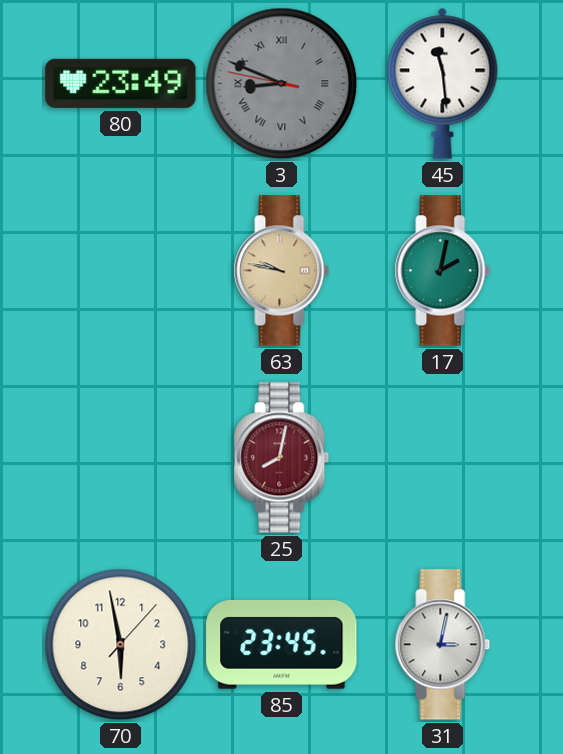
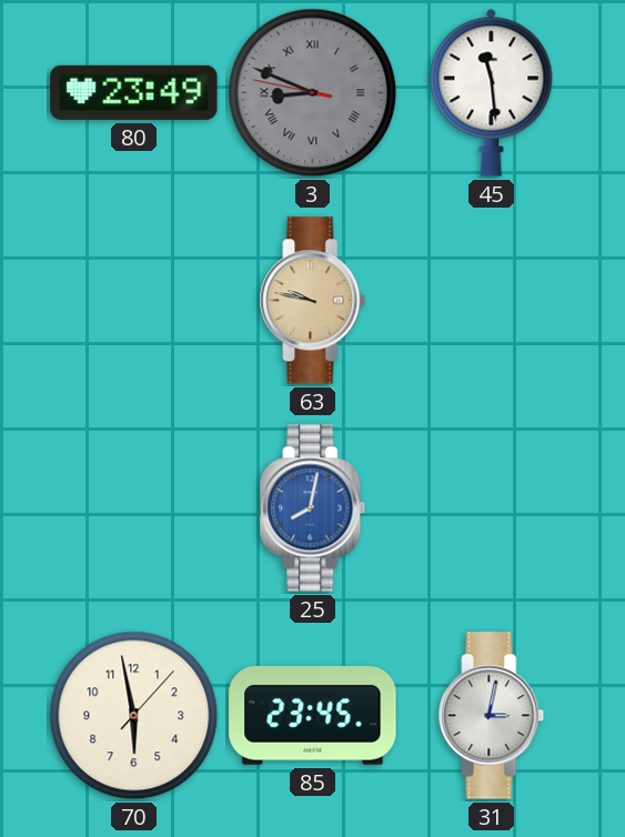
17: 2:02 -> none (443, 271)
25 dial: burgundy -> blue (313, 508)
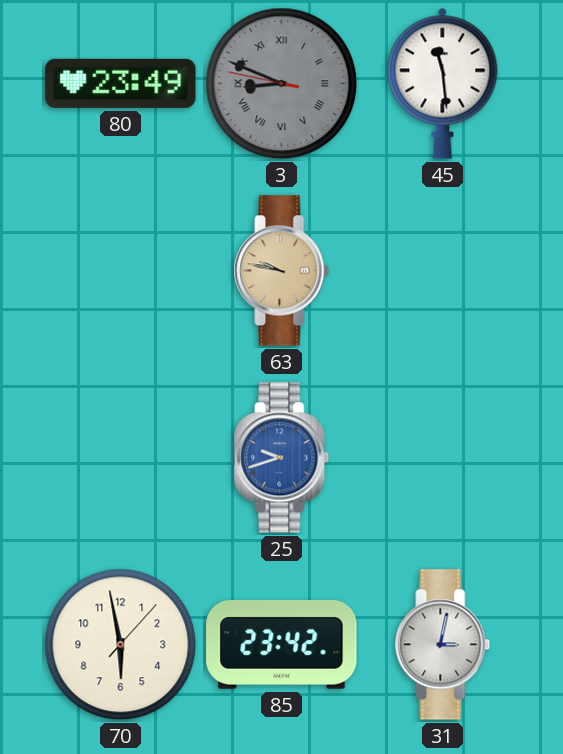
25: 8:02 -> 9:42 (282, 458)
85: 23:45 -> 23:42 (282, 644)
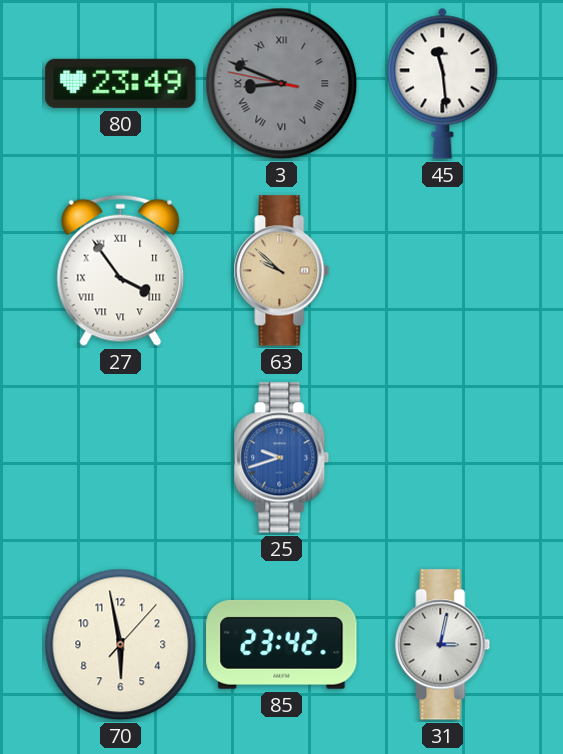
27: none -> 3:54 (121, 271)
63: 9:47 -> 9:52 (282, 271)
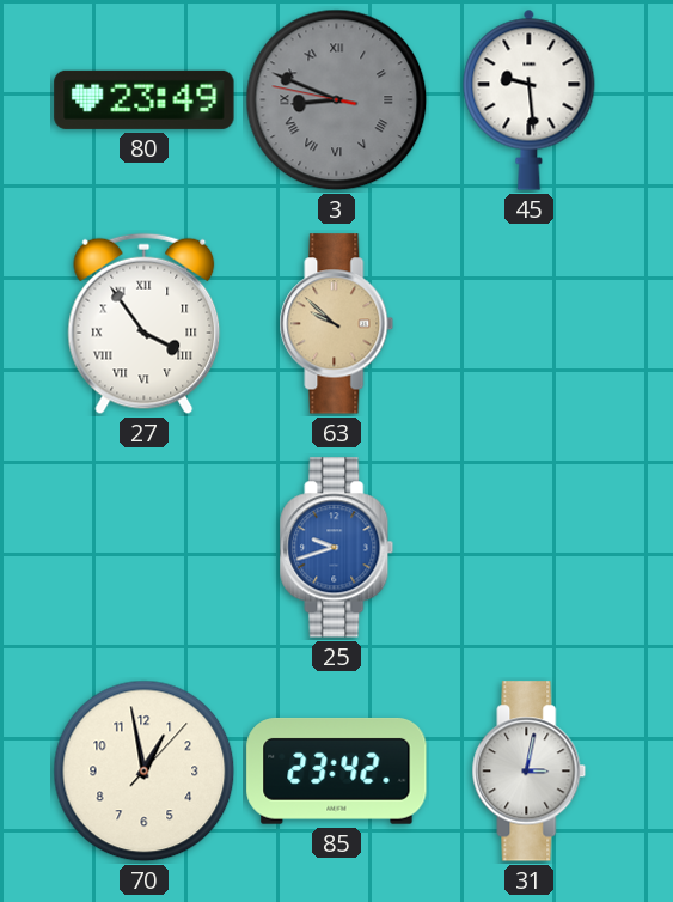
45: 11:29 -> 9:29 (530, 99)
70: 5:58 -> 12:58 (145, 772)
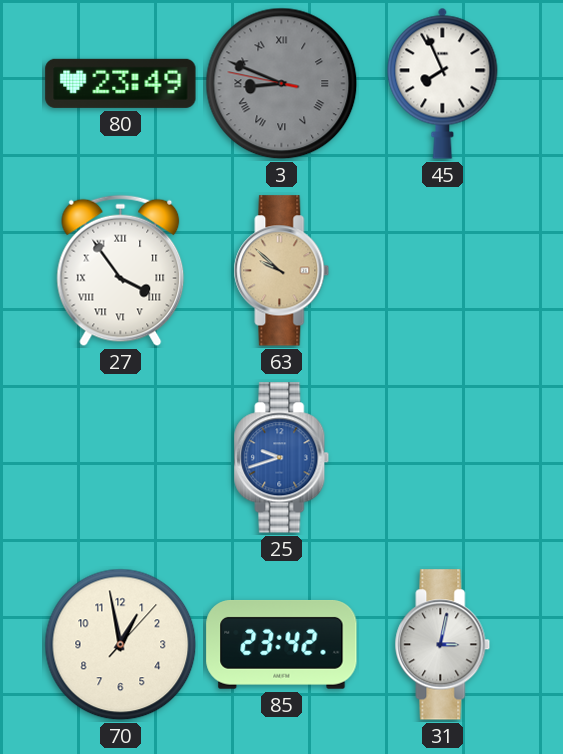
45: 9:29 -> 7:56 (443, 83)
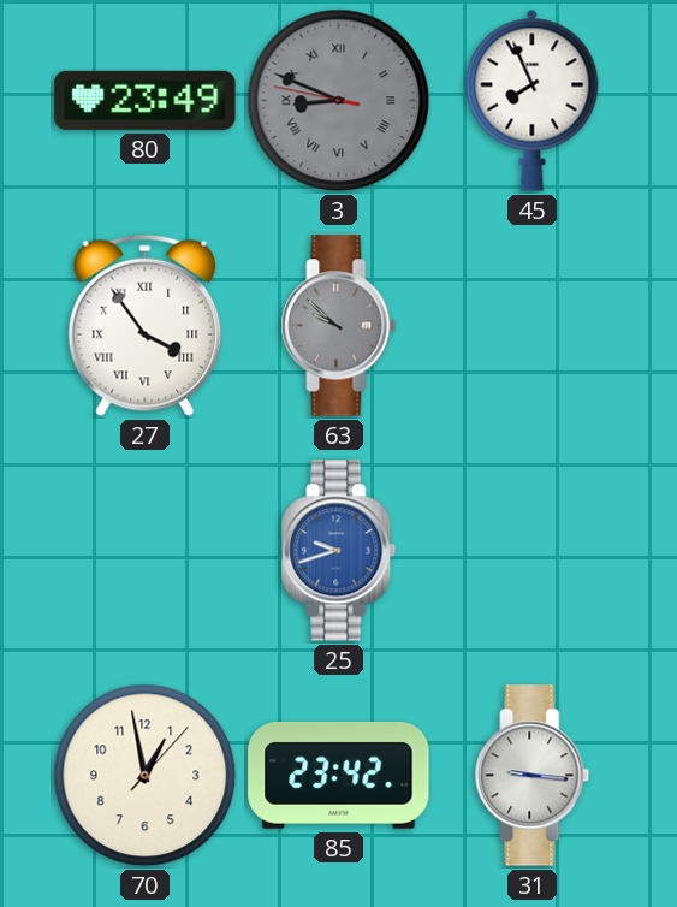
63 dial: champagne -> grey (339, 326)
31: 3:02 -> 9:16 (533, 776)
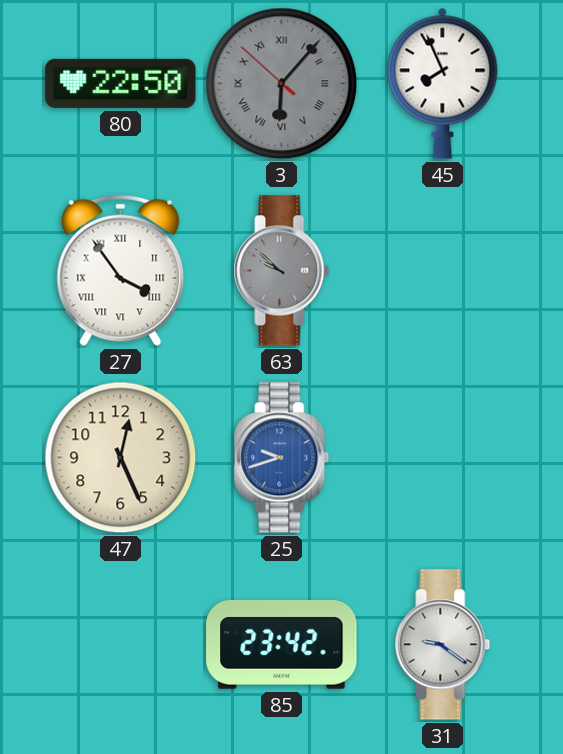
80: 23:49 -> 22:50 (121, 83)
3: 8:48 -> 6:06 (282, 84)
47: none -> 12:26 (121, 458)
70: 12:58 -> none (146, 776)
31: 9:16 -> 9:21 (443, 645)
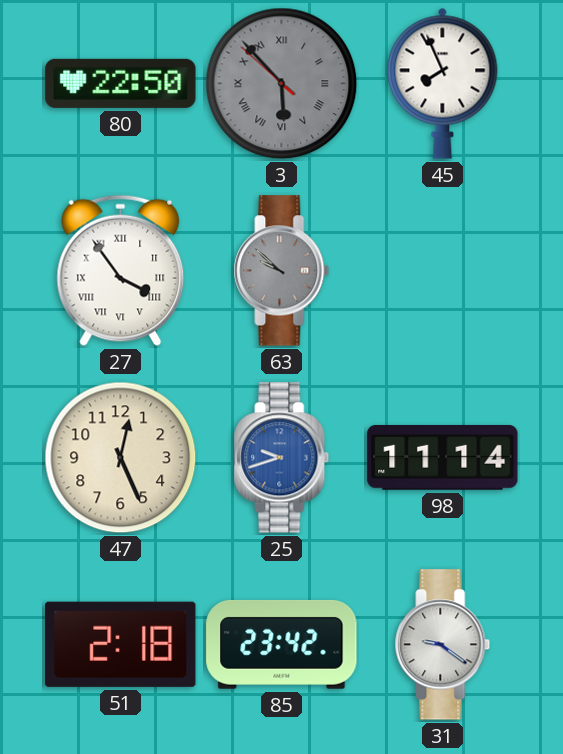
3: 6:06 -> 5:52 (282, 84)
98: none -> 11:14 (443, 457)
51: none -> 2:18 (121, 644)
